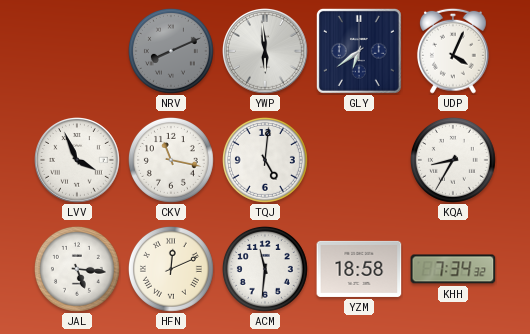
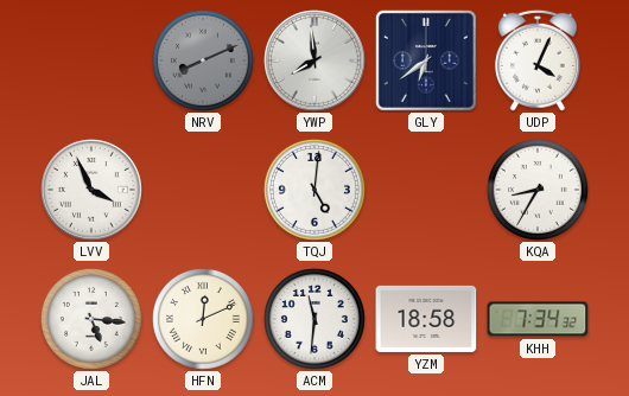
YWP: 5:59 -> 7:59 (314, 60)
CKV: 11:17 -> none (171, 160)
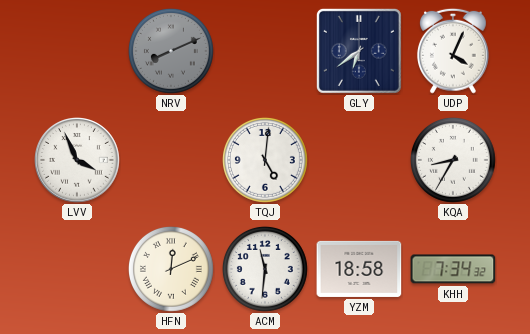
YWP: 7:59 -> none (314, 60)
JAL: 5:16 -> none (91, 319)
